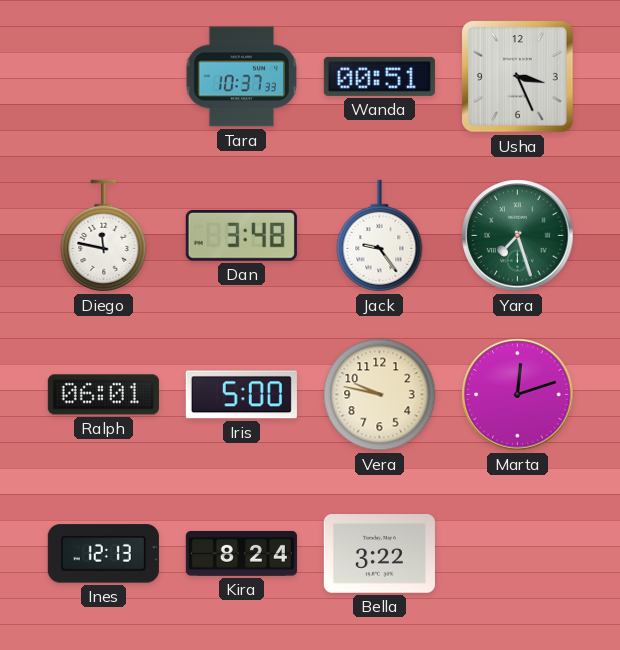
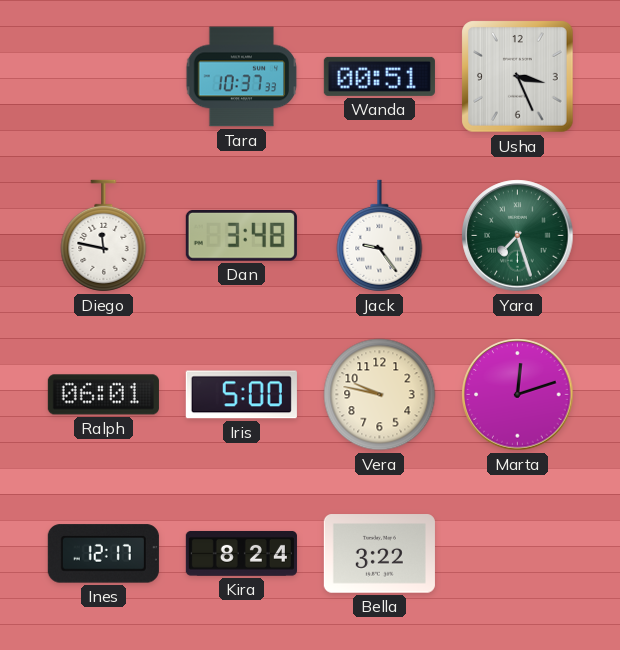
Ines: 12:13 -> 12:17 (103, 554)
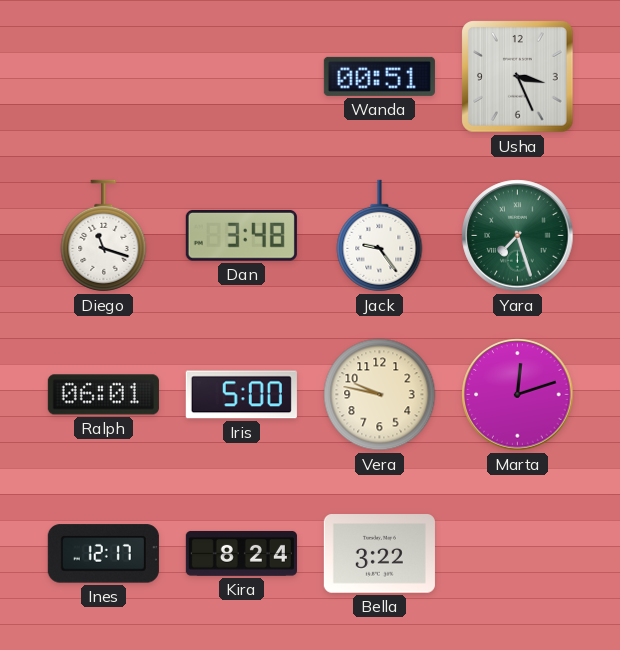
Tara: 10:37 -> none (242, 77)
Diego: 11:47 -> 11:18 (104, 236)
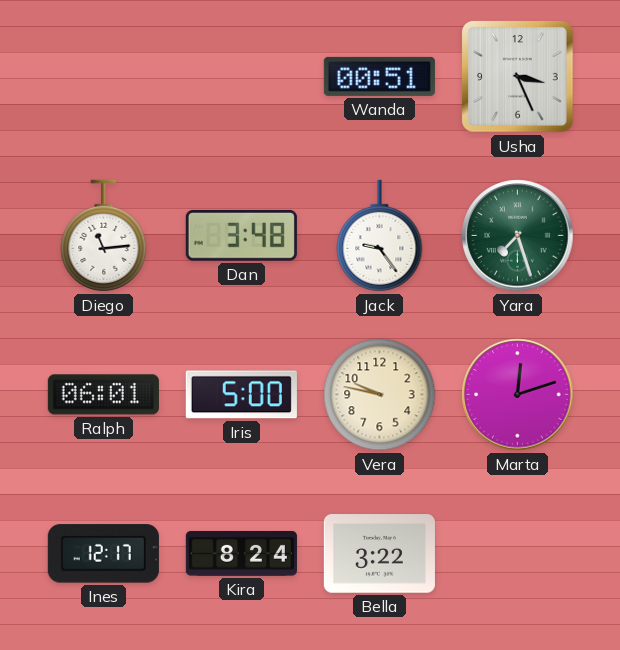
Diego: 11:18 -> 11:14 (104, 236)
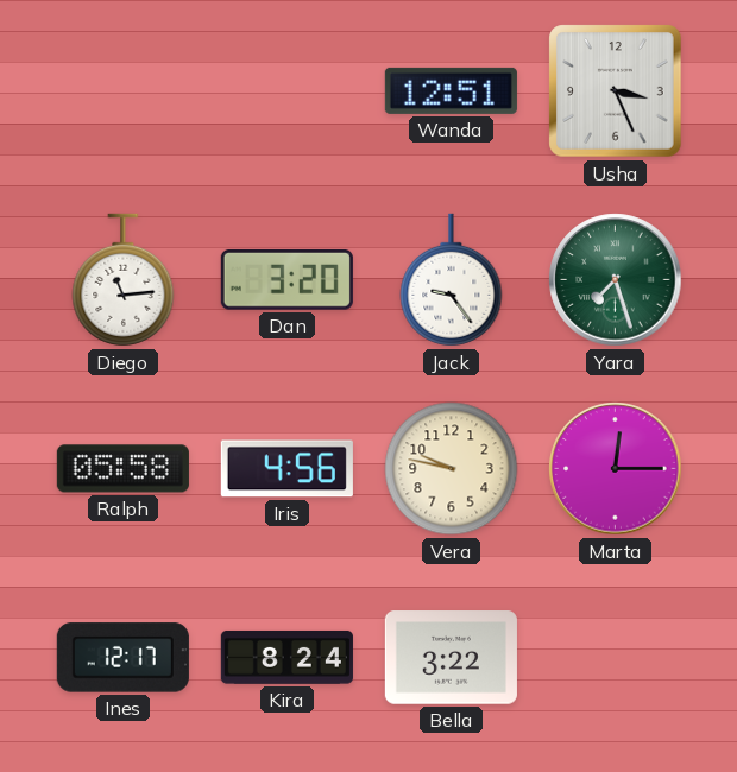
Wanda: 00:51 -> 12:51 (451, 90)
Dan: 3:48 -> 3:20 (286, 280)
Ralph: 06:01 -> 05:58 (122, 469)
Iris: 5:00 -> 4:56 (286, 469)
Marta: 12:12 -> 12:15 (616, 469)
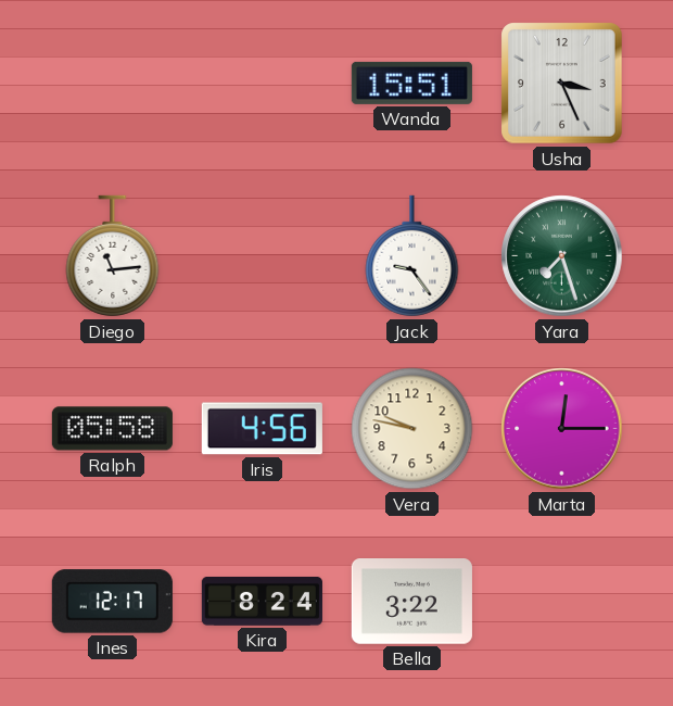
Wanda: 12:51 -> 15:51 (411, 83)
Dan: 3:20 -> none (286, 280)
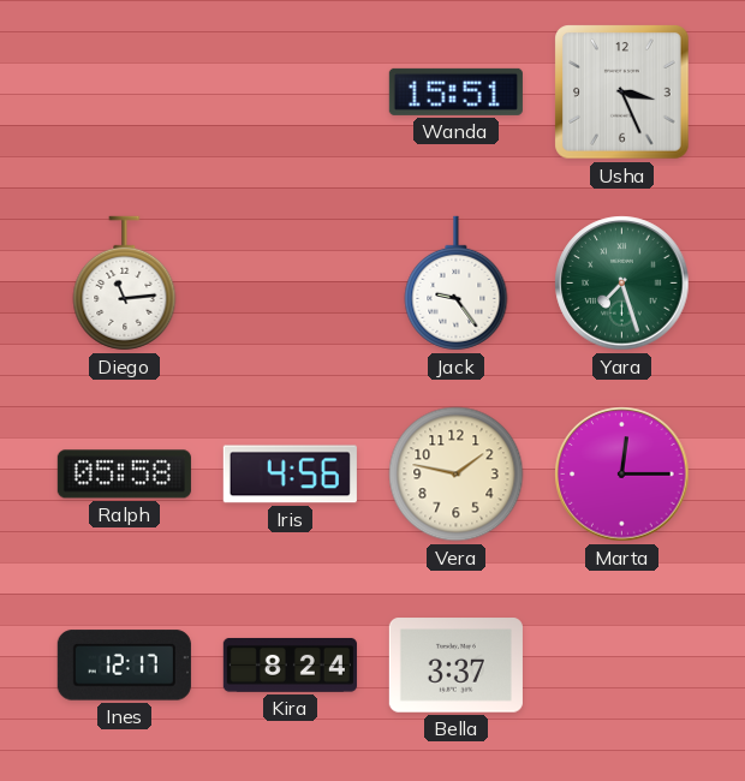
Vera: 9:47 -> 1:47 (457, 475)
Bella: 3:22 -> 3:37 (455, 666)
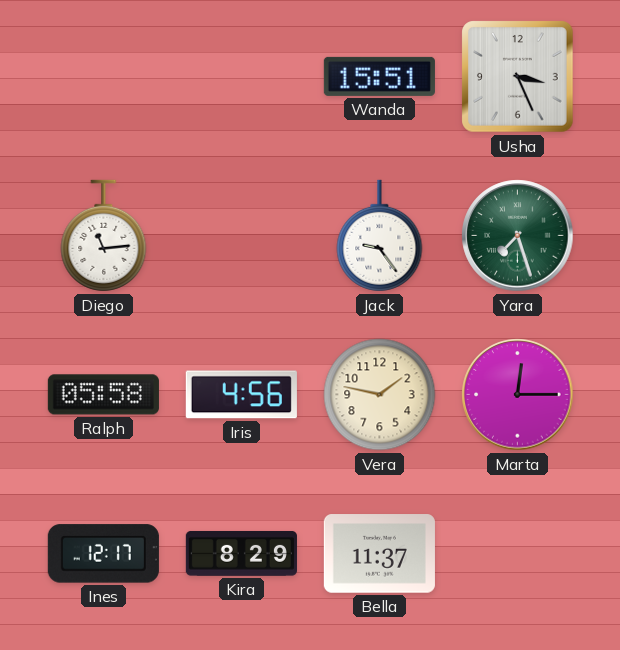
Kira: 8:24 -> 8:29 (241, 553)
Bella: 3:37 -> 11:37 (379, 554)
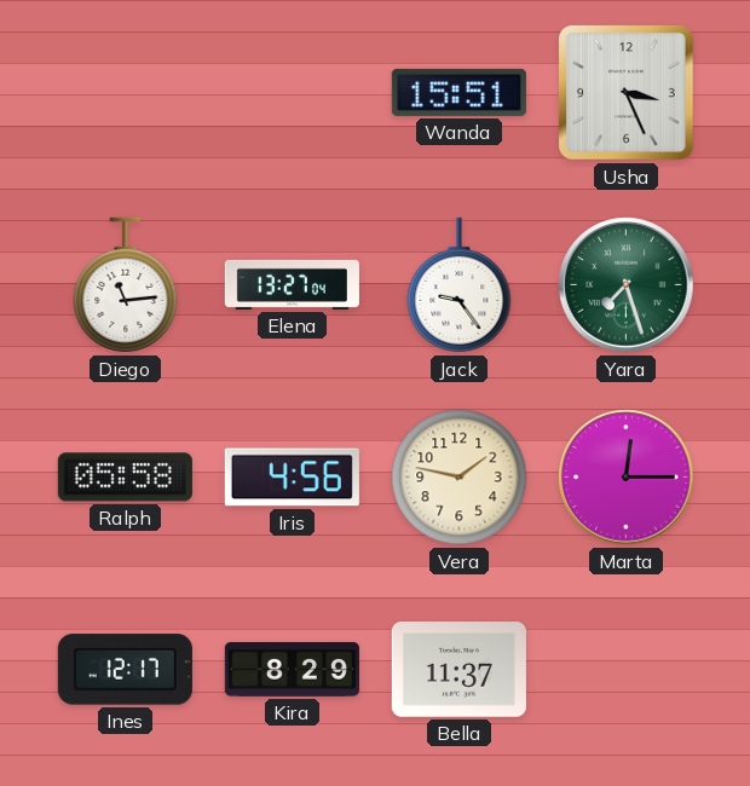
Elena: none -> 13:27 (292, 284)
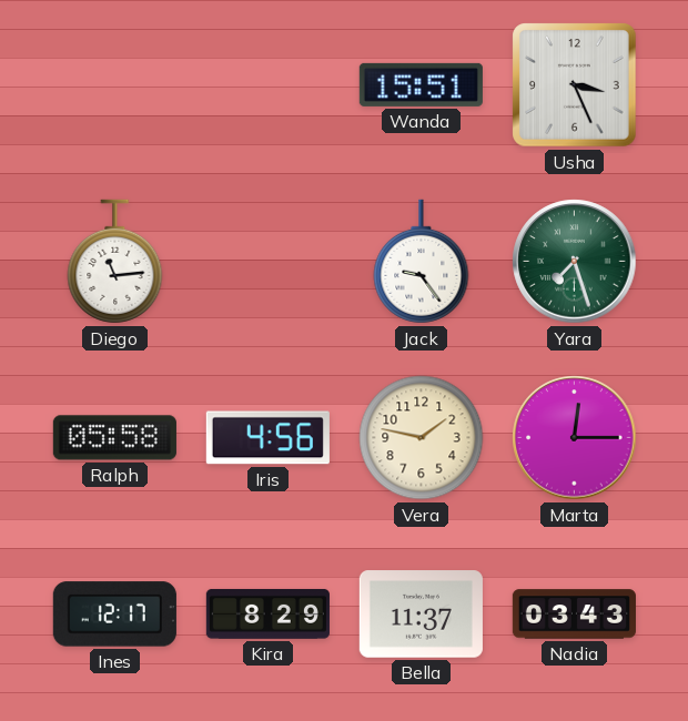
Elena: 13:27 -> none (292, 284)
Nadia: none -> 03:43 (574, 615)
